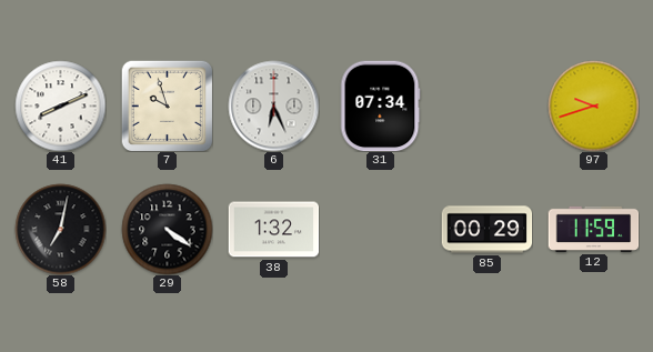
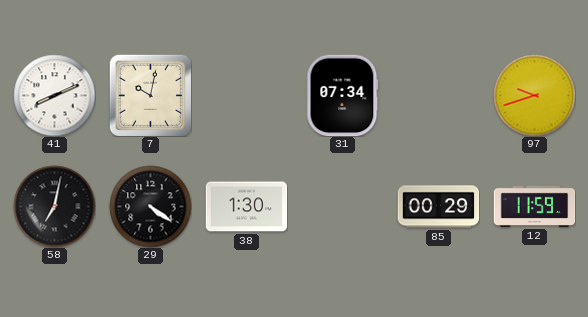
7: 9:57 -> 10:02 (150, 95)
6: 6:26 -> none (273, 105)
38: 1:32 -> 1:30 (246, 207)
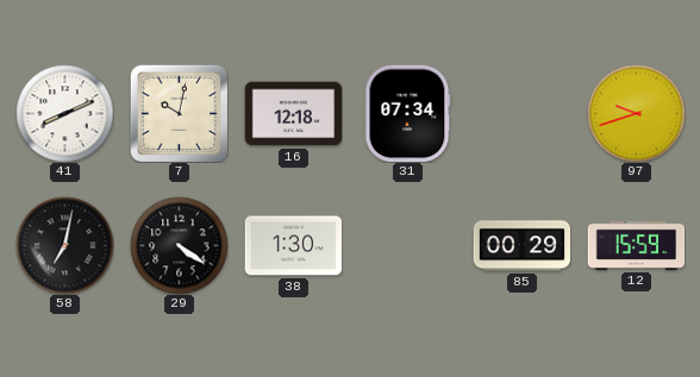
16: none -> 12:18 (293, 114)
12: 11:59 -> 15:59 (636, 245)
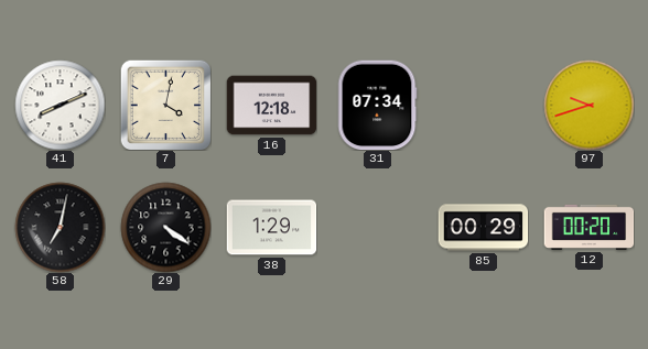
7: 10:02 -> 4:02 (165, 105)
38: 1:30 -> 1:29 (271, 228)
12: 15:59 -> 00:20 (588, 227)
